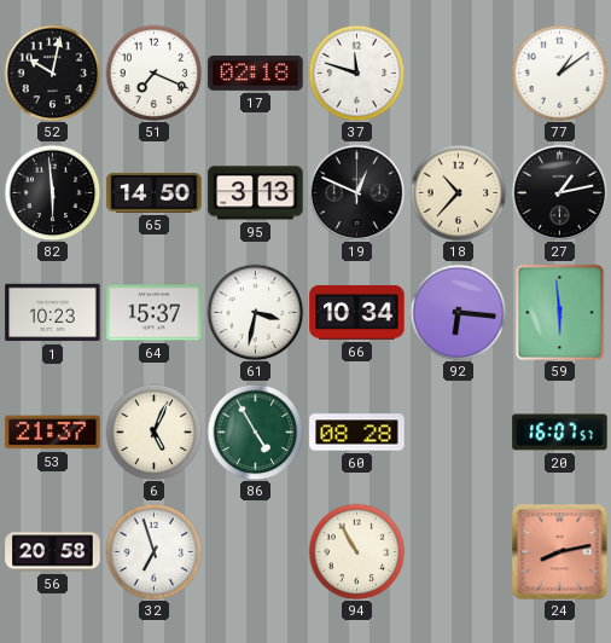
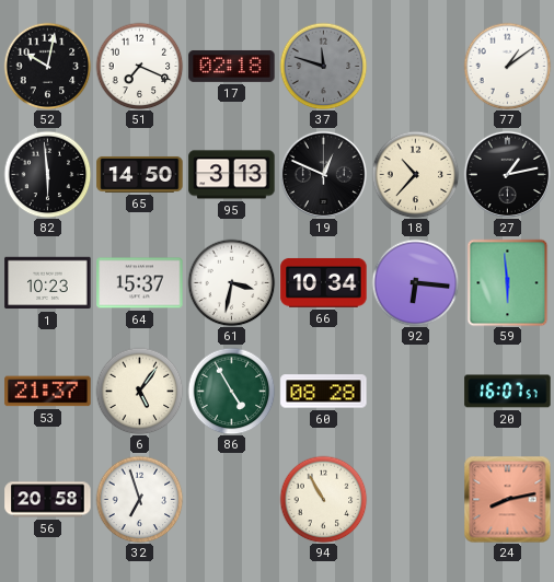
37 dial: white -> grey (323, 66)
6: 5:04 -> 5:06 (139, 391)
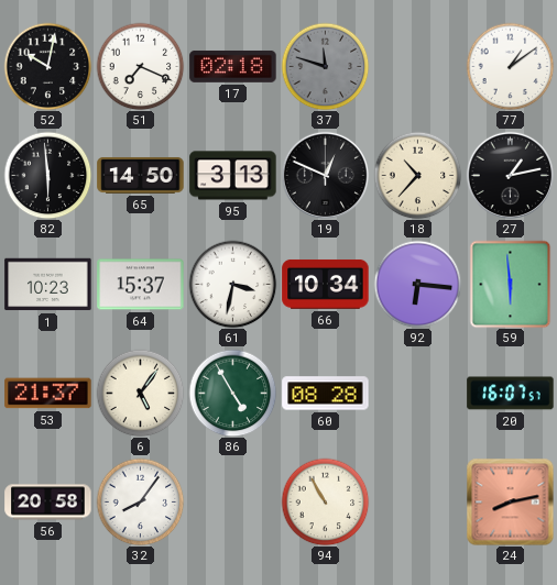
32: 6:57 -> 8:06 (140, 501)
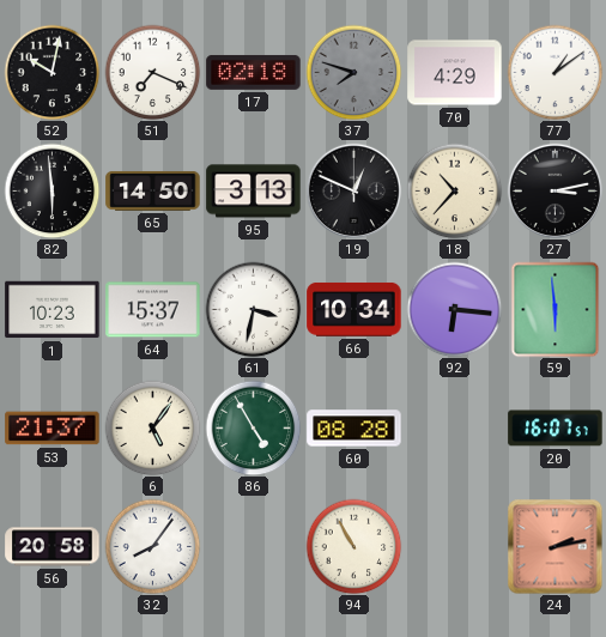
37: 11:48 -> 7:48 (353, 72)
70: none -> 4:29 (455, 73)
27: 1:13 -> 3:13 (555, 190)
24: 8:13 -> 2:13 (555, 546)
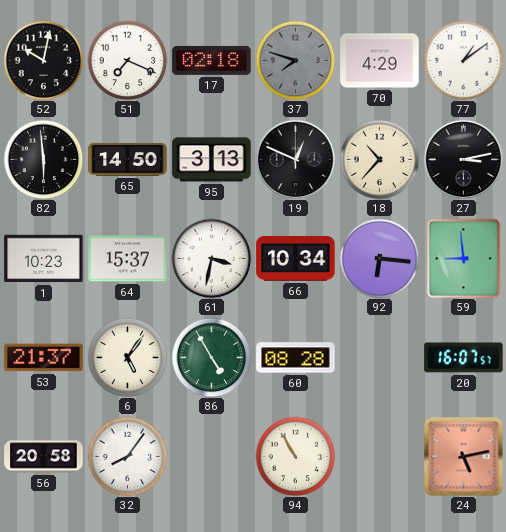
59: 5:59 -> 8:59 (464, 258)
24: 2:13 -> 5:13 (463, 456)
